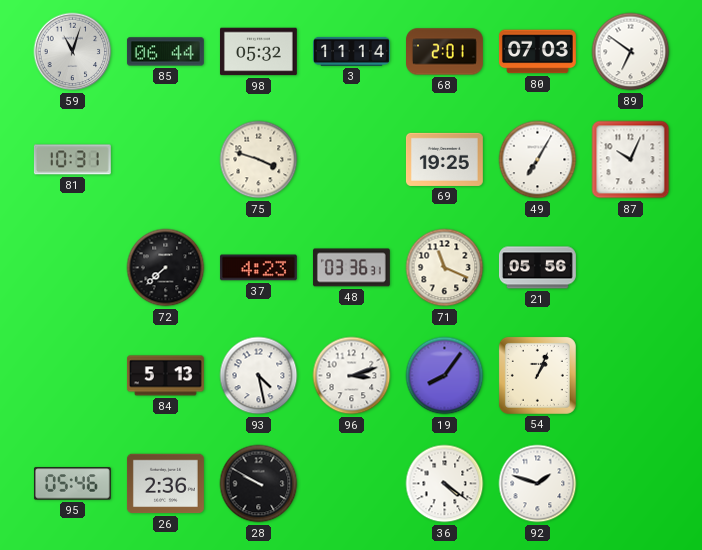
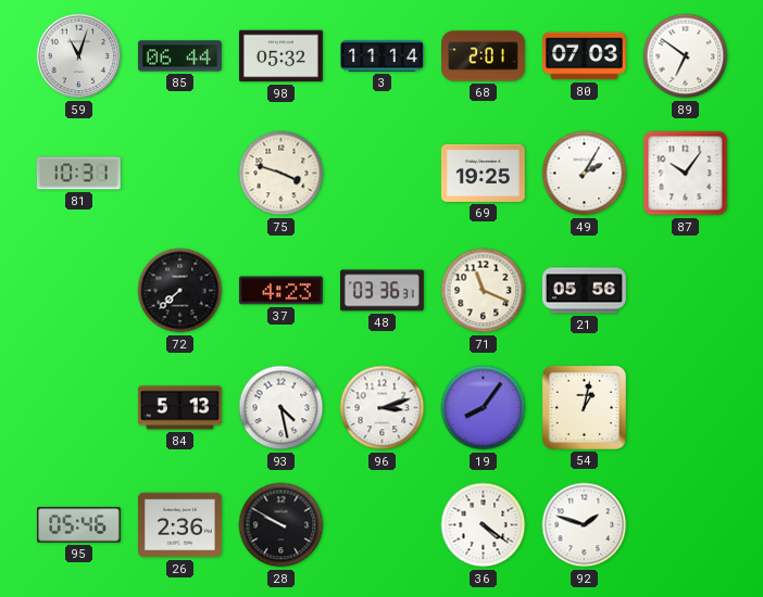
49: 7:05 -> 2:05 (585, 174)
87: 10:04 -> 10:06 (686, 174)
54: 1:04 -> 1:02 (584, 407)
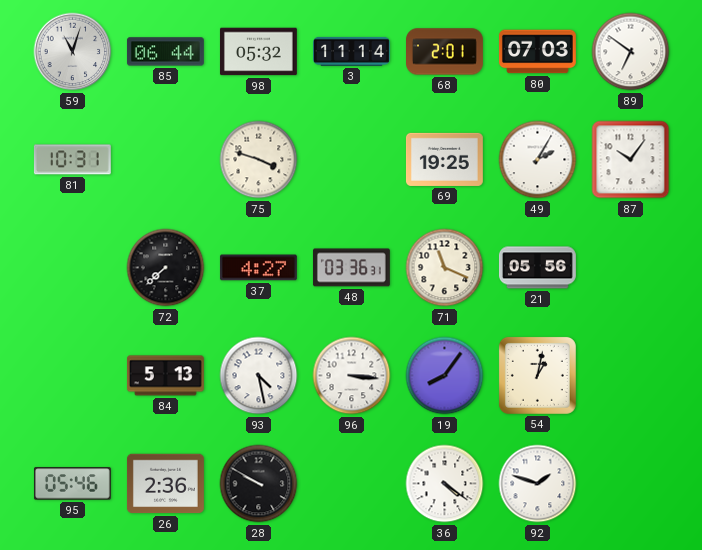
37: 4:23 -> 4:27 (258, 268)
96: 3:12 -> 3:16 (352, 376)
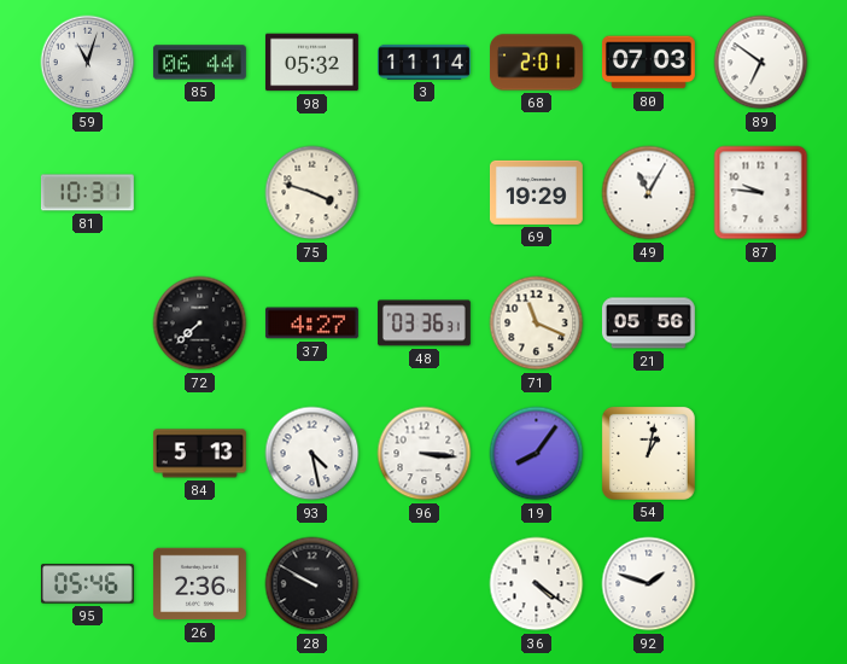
69: 19:25 -> 19:29 (536, 192)
49: 2:05 -> 11:05 (649, 193)
87: 10:06 -> 9:46 (761, 193)
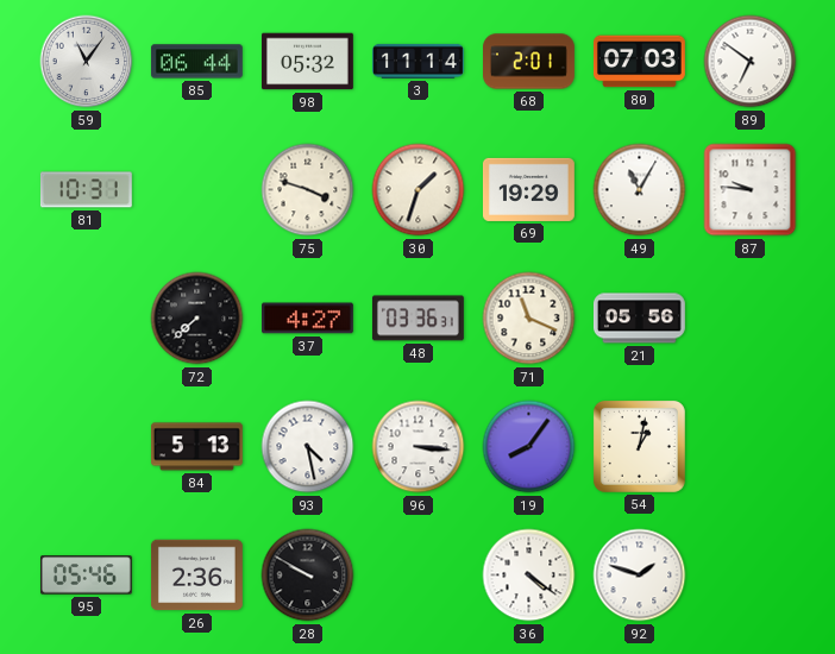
59: 11:03 -> 11:06 (87, 62)
30: none -> 1:33 (419, 190)
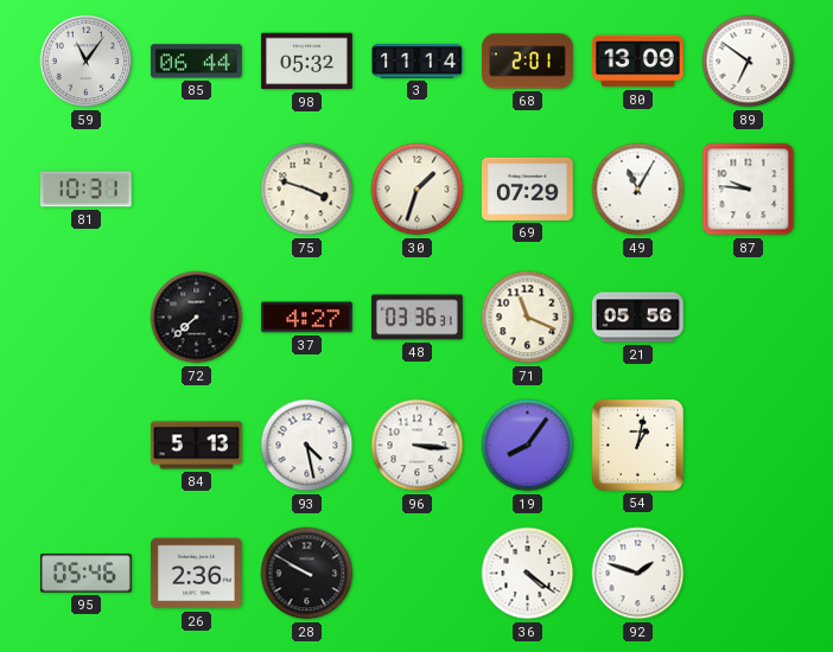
80: 07:03 -> 13:09 (637, 62)
69: 19:29 -> 07:29 (527, 188)
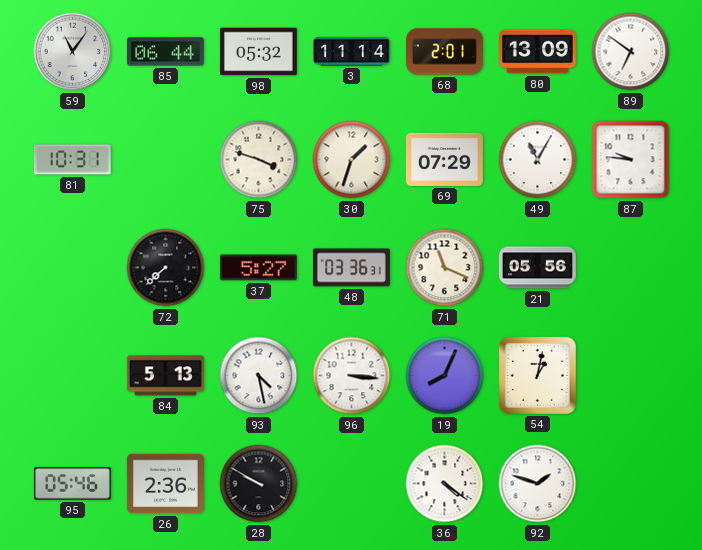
37: 4:27 -> 5:27 (258, 268)
19: 8:06 -> 8:04 (445, 376)
